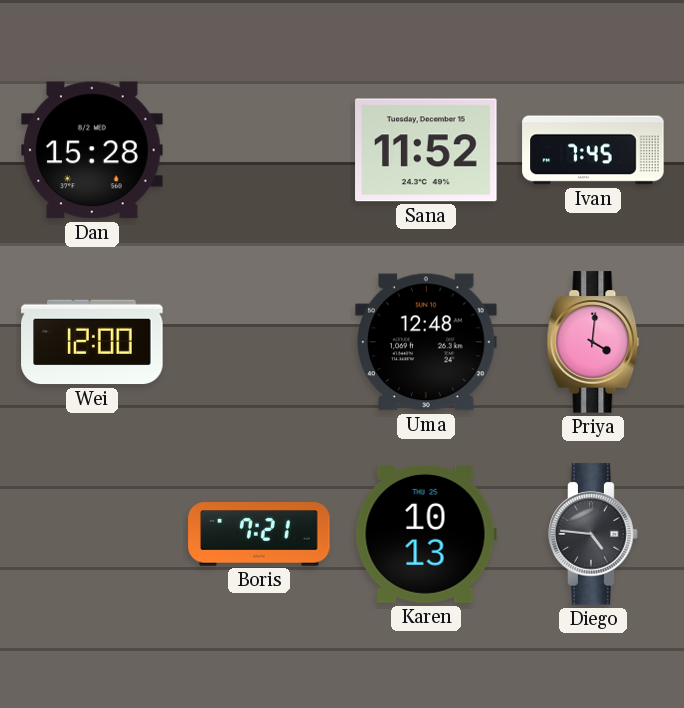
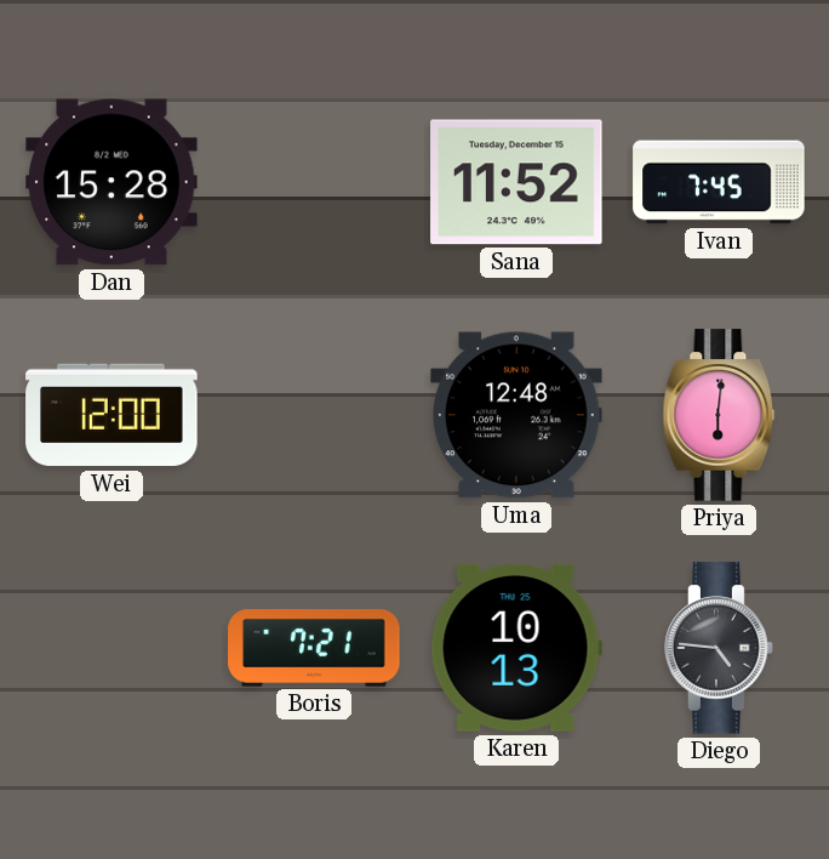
Priya: 4:01 -> 6:01 (719, 415)
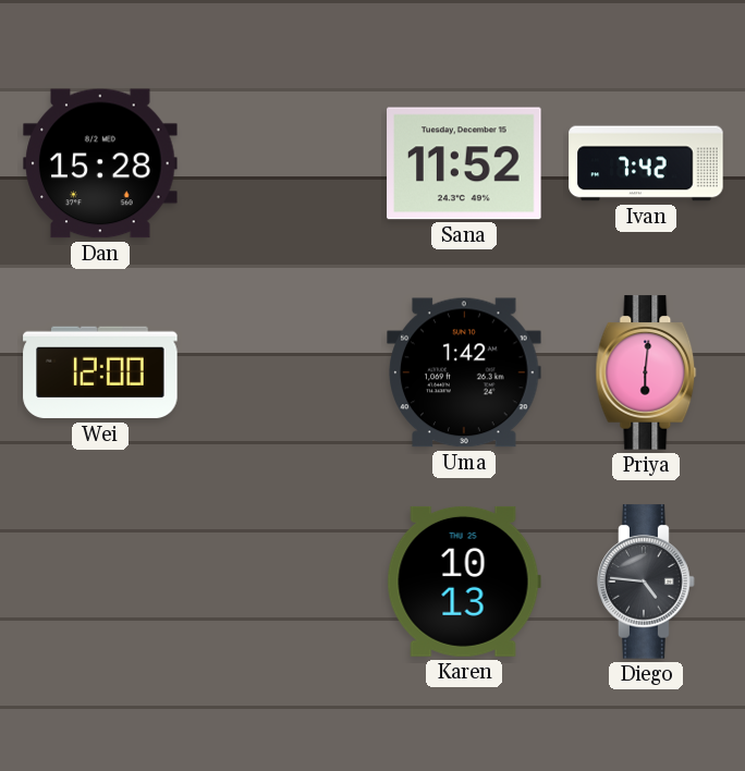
Ivan: 7:45 -> 7:42 (646, 163)
Uma: 12:48 -> 1:42 (464, 372)
Boris: 7:21 -> none (314, 649)
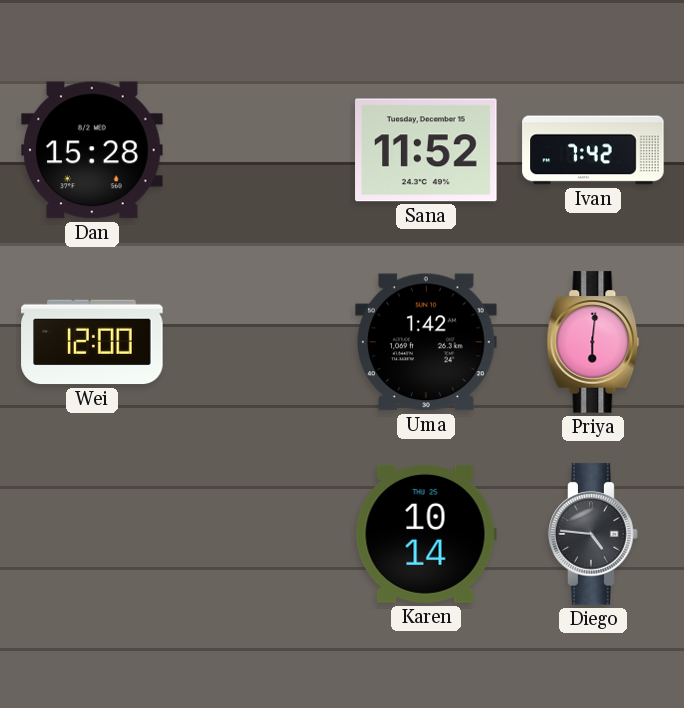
Karen: 10:13 -> 10:14 (426, 534)
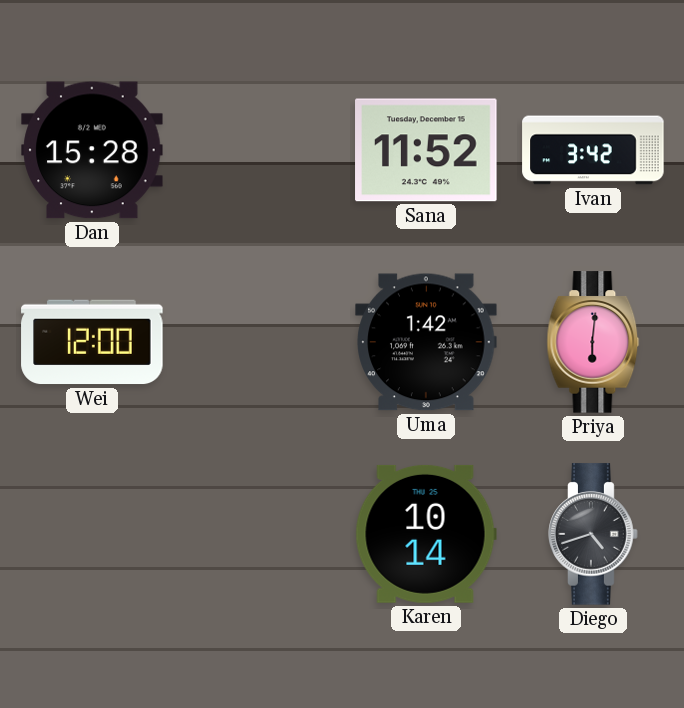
Ivan: 7:42 -> 3:42 (593, 150)
Diego: 4:46 -> 4:42 (593, 534)
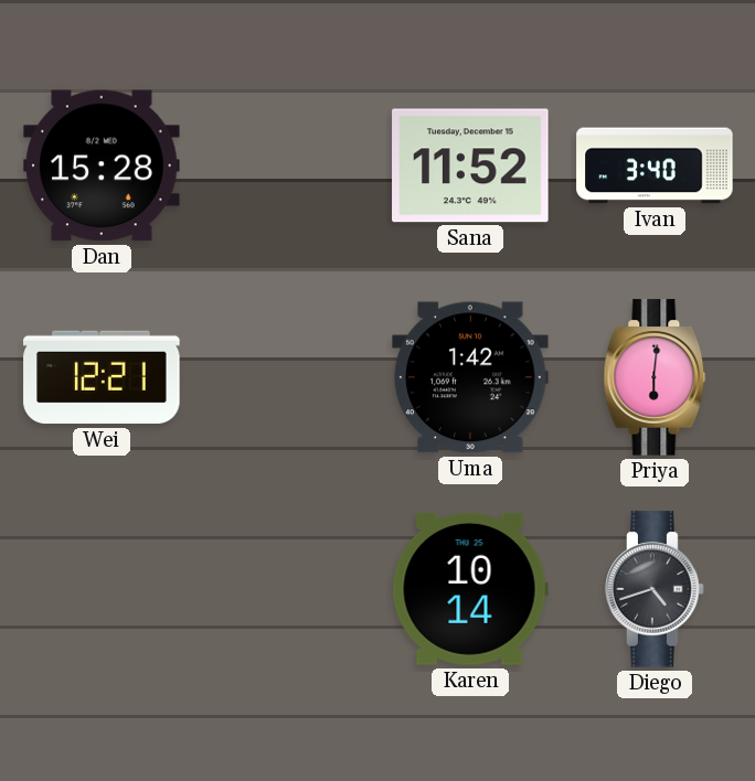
Ivan: 3:42 -> 3:40 (655, 165)
Wei: 12:00 -> 12:21 (102, 377)
